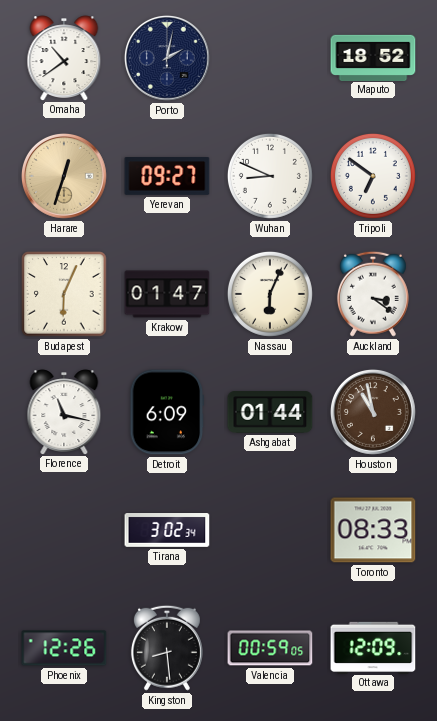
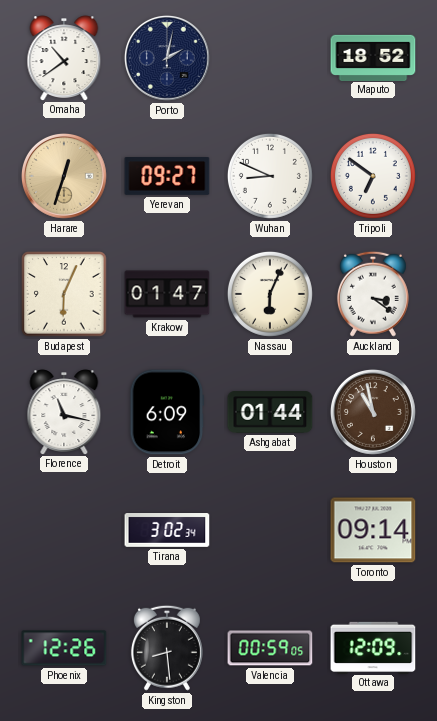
Toronto: 08:33 -> 09:14 (373, 530)
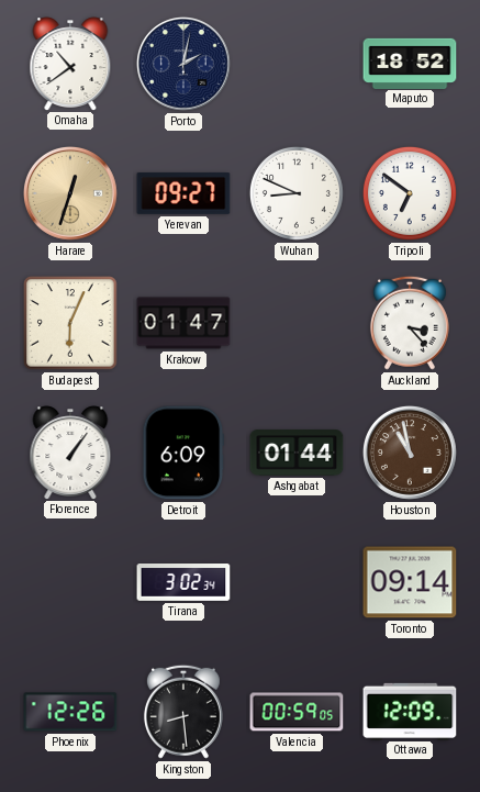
Nassau: 6:04 -> none (270, 294)
Auckland: 3:21 -> 3:23 (410, 323)
Florence: 11:17 -> 1:06 (70, 453)
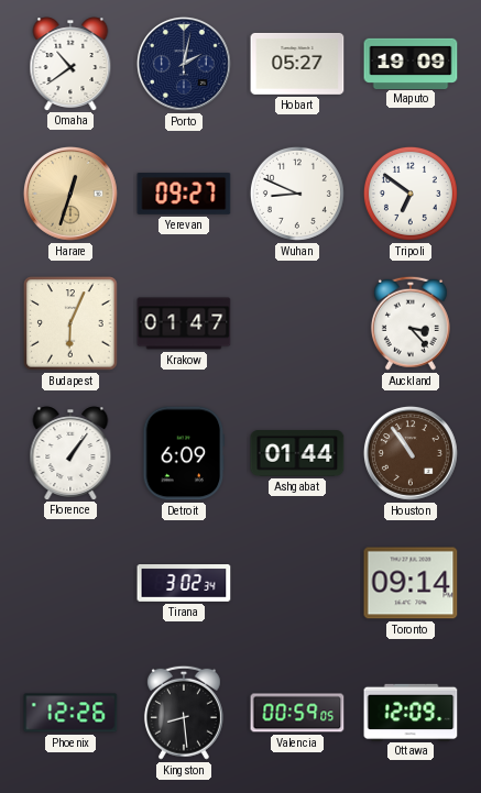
Hobart: none -> 05:27 (297, 64)
Maputo: 18:52 -> 19:09 (411, 63)
Houston: 10:58 -> 10:54 (411, 453)
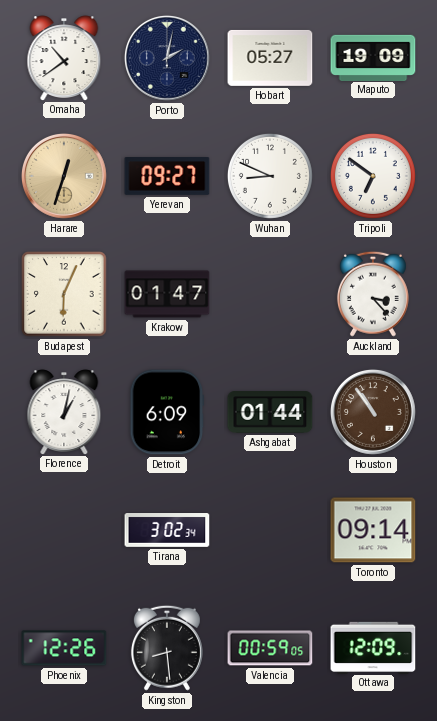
Florence: 1:06 -> 1:02 (64, 412)
